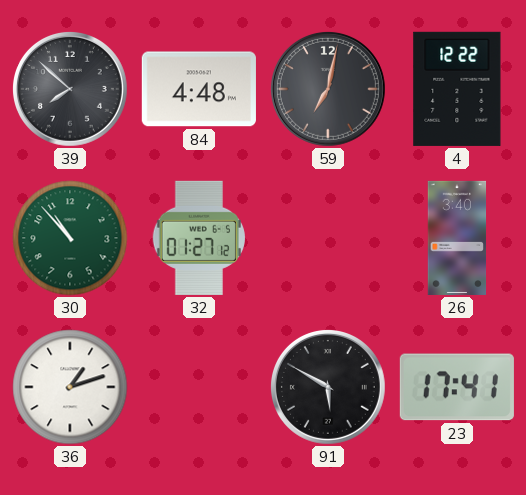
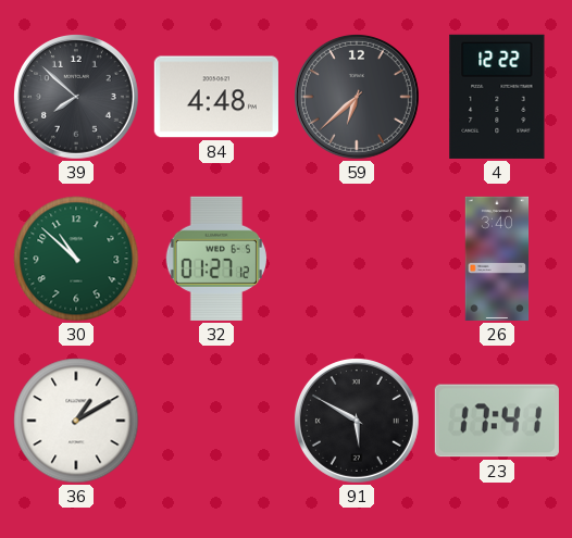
59: 7:02 -> 6:38 (357, 97)
30: 10:53 -> 10:52 (76, 259)
36: 1:12 -> 1:10 (76, 421)
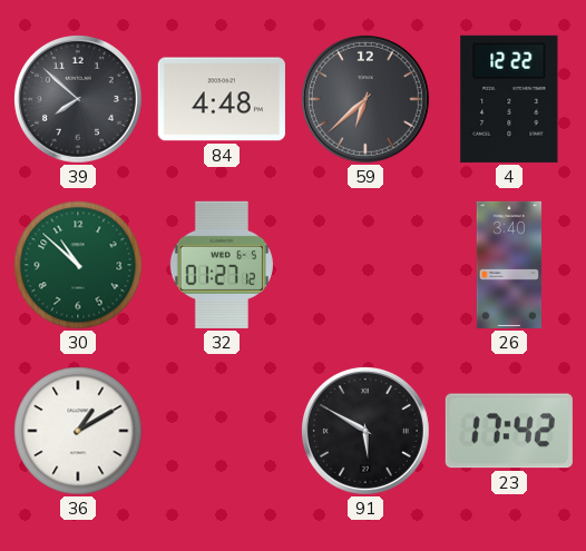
23: 17:41 -> 17:42 (509, 431)
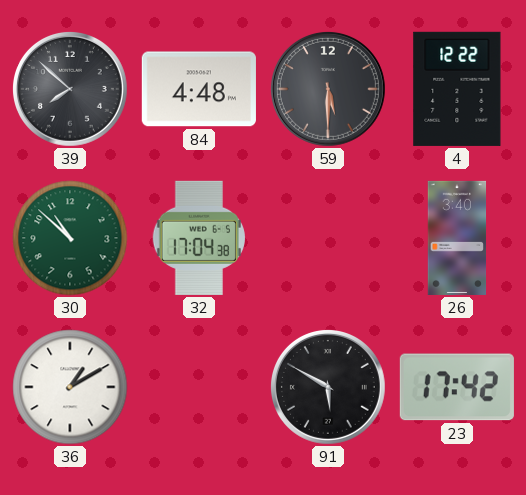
59: 6:38 -> 5:30 (328, 89)
32: 01:27 -> 17:04 (199, 238)
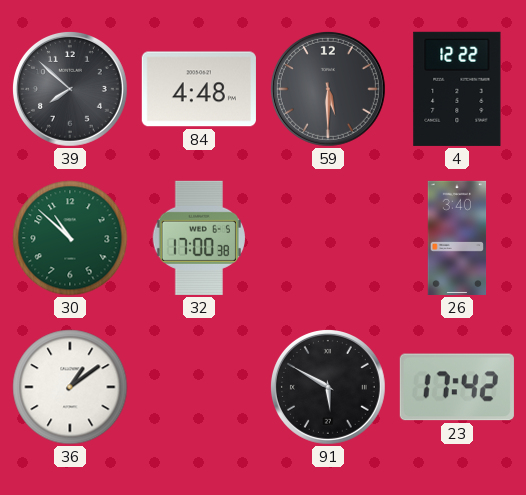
32: 17:04 -> 17:00 (199, 238)
36: 1:10 -> 1:09 (70, 387)
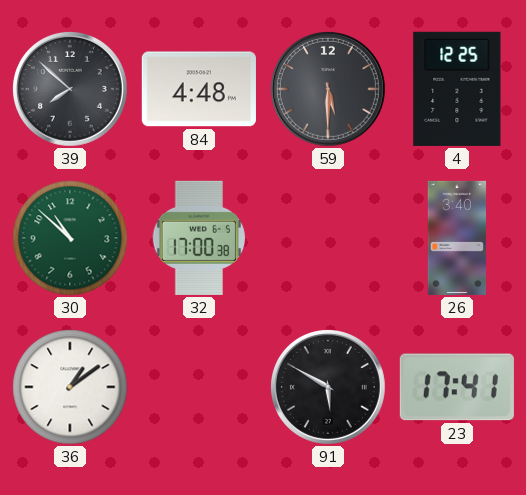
4: 12:22 -> 12:25 (457, 89)
23: 17:42 -> 17:41 (457, 387)
